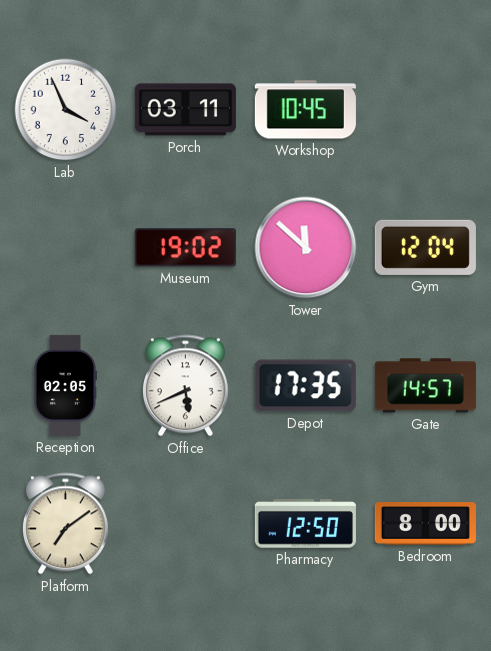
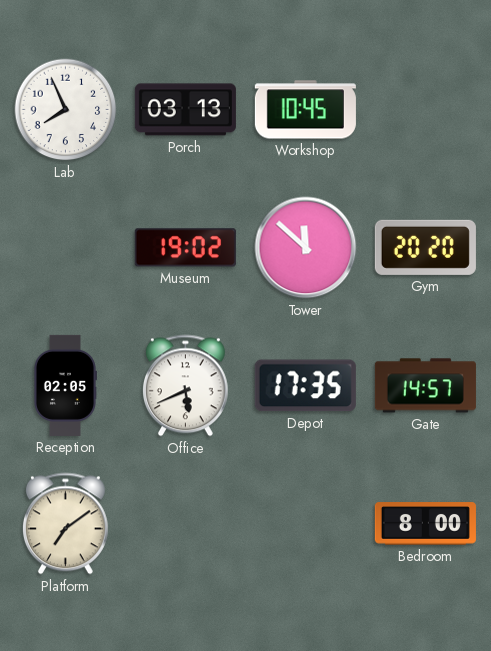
Lab: 3:56 -> 7:56 (66, 110)
Porch: 03:11 -> 03:13 (185, 110)
Gym: 12:04 -> 20:20 (425, 247)
Pharmacy: 12:50 -> none (305, 524)
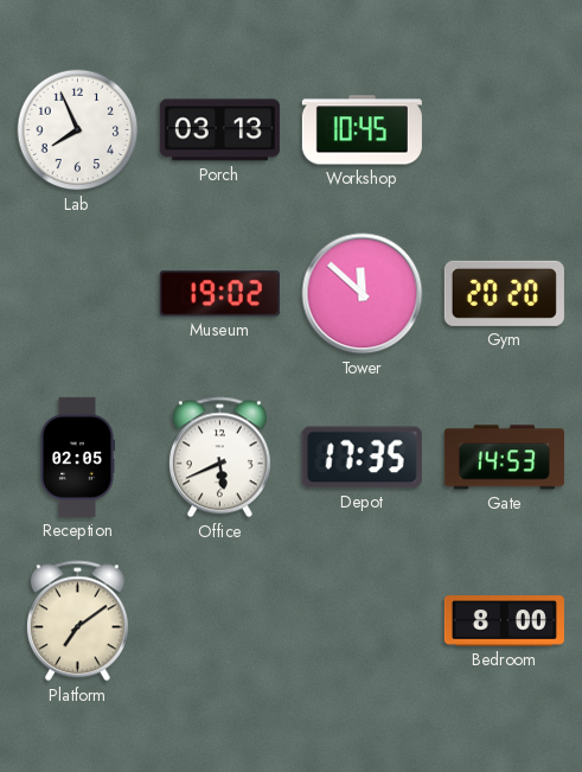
Gate: 14:57 -> 14:53 (504, 458)
